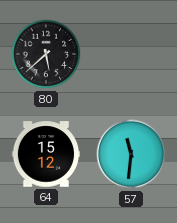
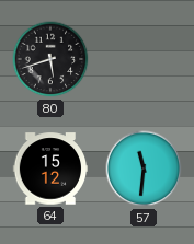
80: 5:38 -> 5:42 (50, 59)
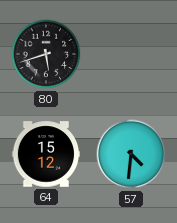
57: 11:31 -> 4:31 (131, 154)
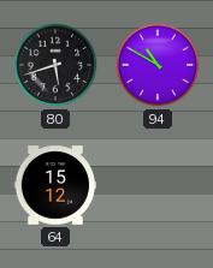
94: none -> 10:50 (158, 65)
57: 4:31 -> none (131, 154)
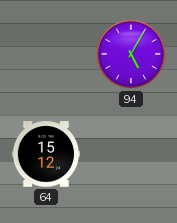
80: 5:42 -> none (55, 65)
94: 10:50 -> 5:05 (131, 54)
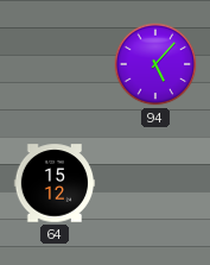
94: 5:05 -> 5:07 (155, 64)
